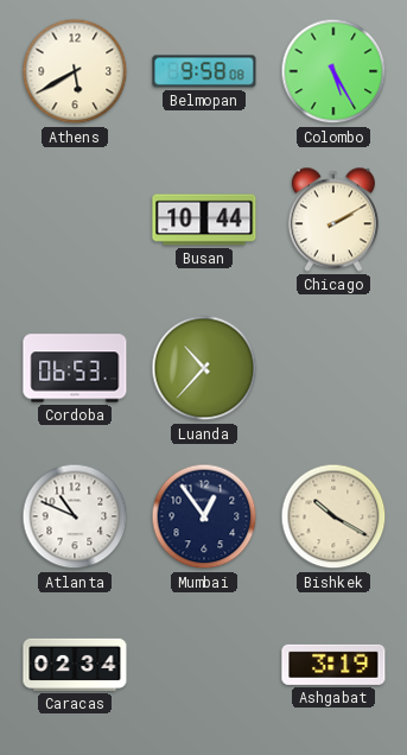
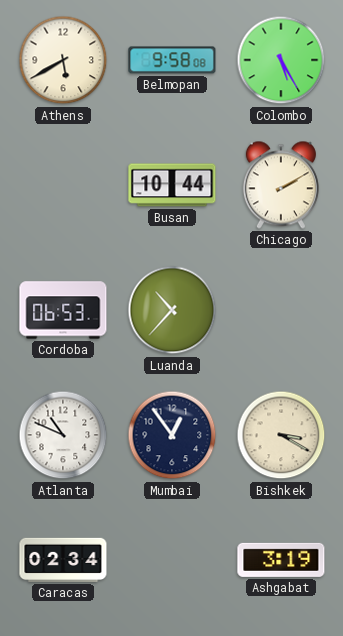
Bishkek: 10:20 -> 3:20 (281, 435)
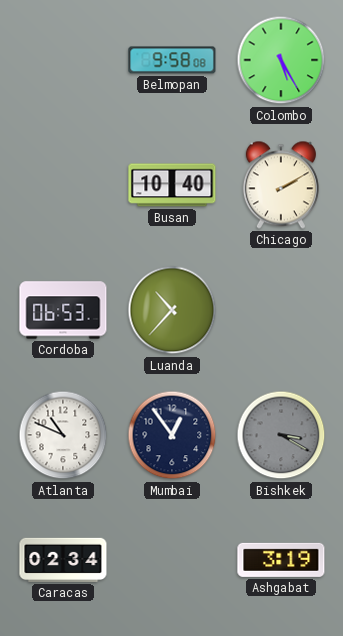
Athens: 5:40 -> none (63, 60)
Busan: 10:44 -> 10:40 (172, 185)
Bishkek dial: cream -> grey (281, 435)
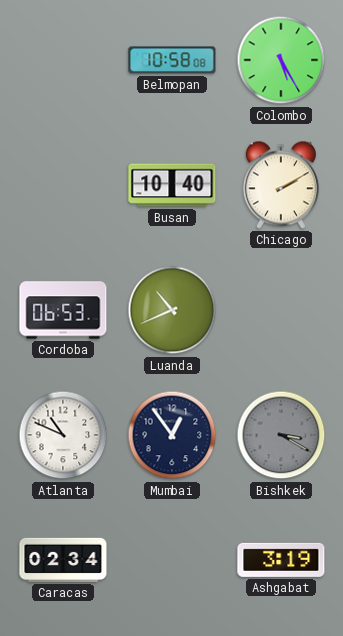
Belmopan: 9:58 -> 10:58 (172, 60)
Luanda: 10:37 -> 10:41 (172, 310)
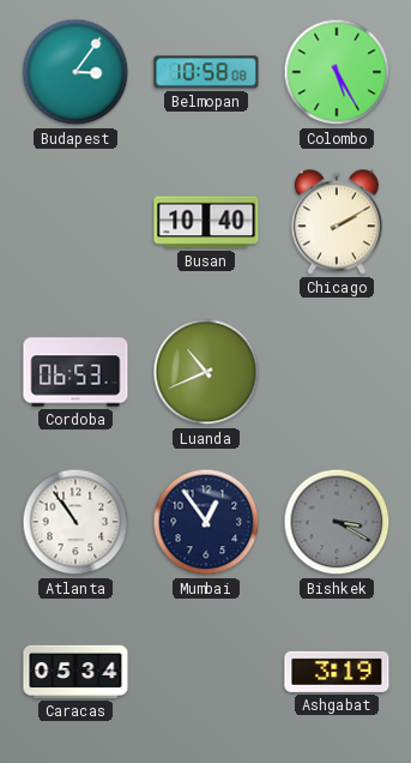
Budapest: none -> 3:06 (75, 72)
Atlanta: 10:49 -> 10:54 (75, 522)
Caracas: 02:34 -> 05:34 (75, 672)
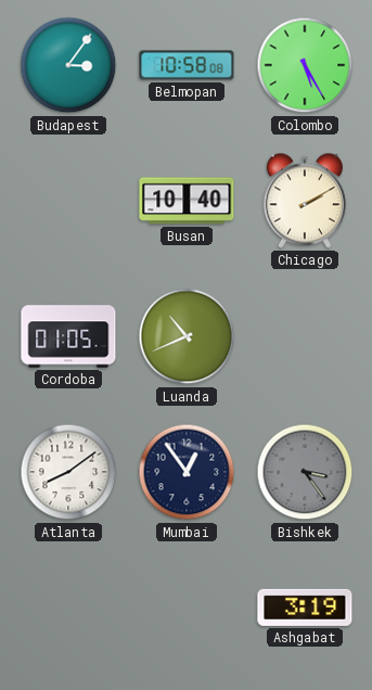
Cordoba: 06:53 -> 01:05 (68, 336)
Atlanta: 10:54 -> 8:09 (68, 472)
Bishkek: 3:20 -> 3:24 (305, 472)
Caracas: 05:34 -> none (75, 672)
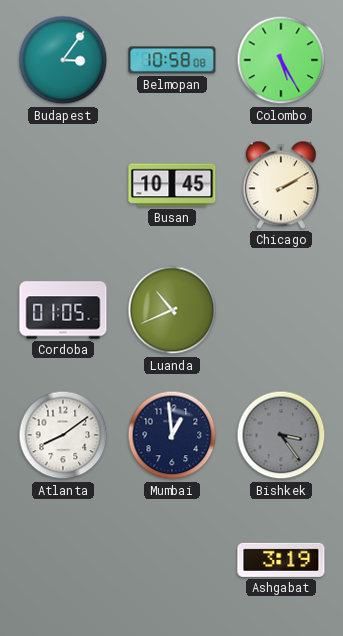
Busan: 10:40 -> 10:45 (172, 185)
Mumbai: 12:54 -> 12:59 (172, 435)
